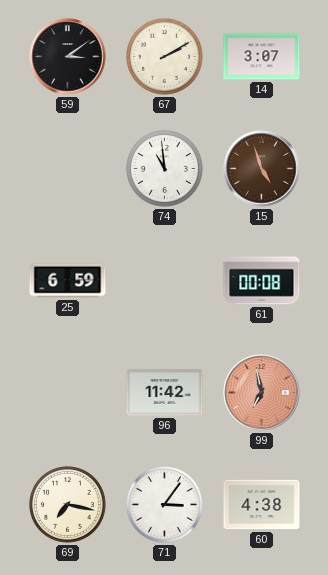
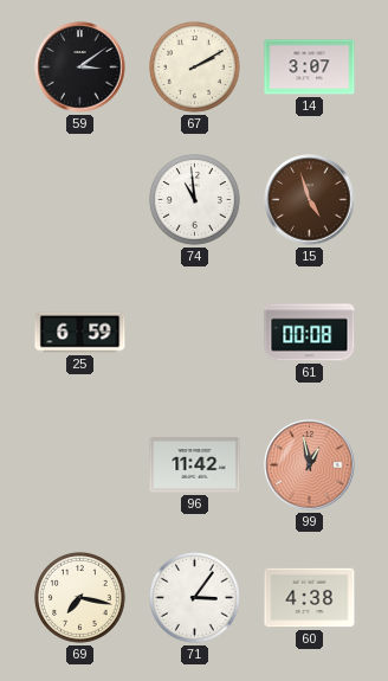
99: 6:58 -> 12:58 (310, 465)
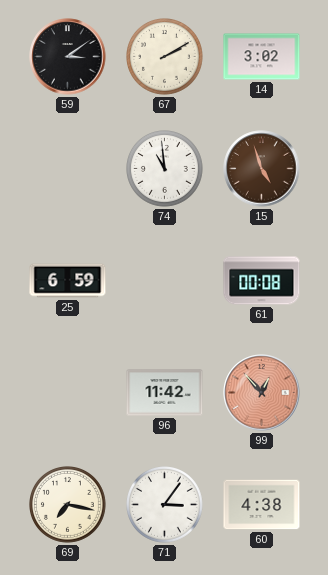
14: 3:07 -> 3:02 (262, 57)
99: 12:58 -> 12:53 (262, 393)
